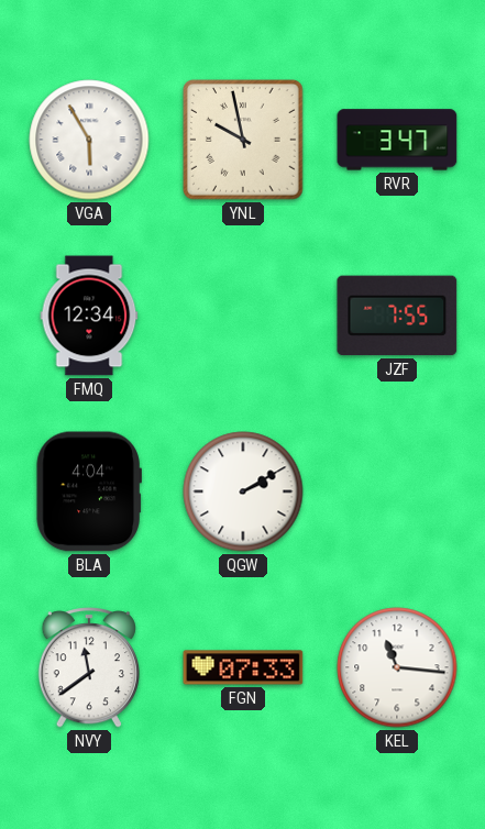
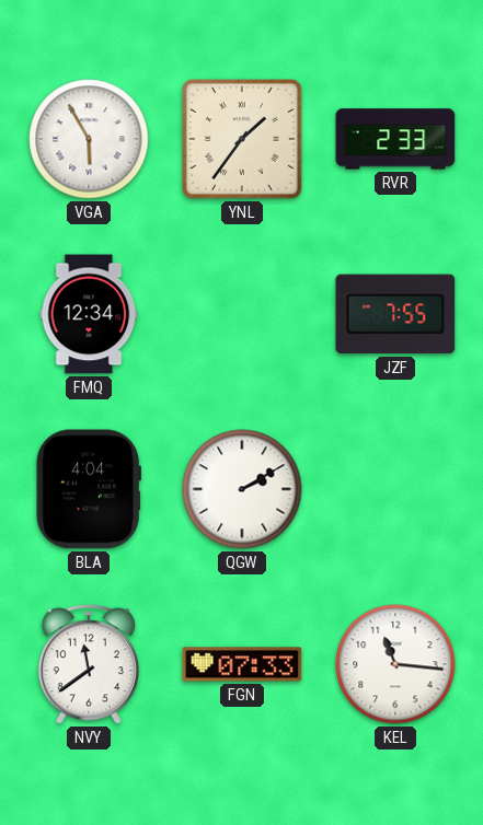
YNL: 9:58 -> 1:36 (243, 140)
RVR: 3:47 -> 2:33 (395, 139)
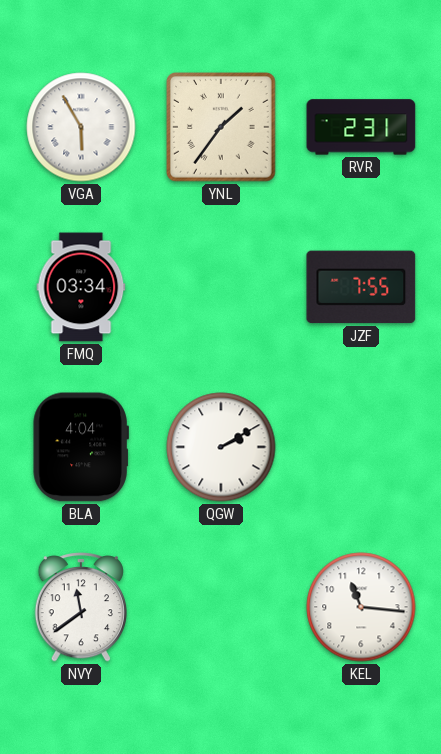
RVR: 2:33 -> 2:31 (361, 127)
FMQ: 12:34 -> 03:34 (81, 287)
FGN: 07:33 -> none (242, 664)
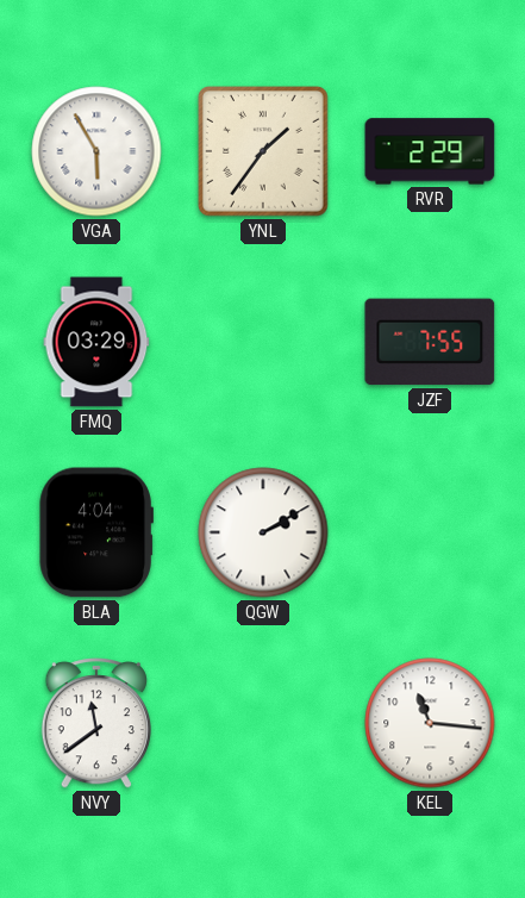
RVR: 2:31 -> 2:29 (430, 151)
FMQ: 03:34 -> 03:29 (96, 342)
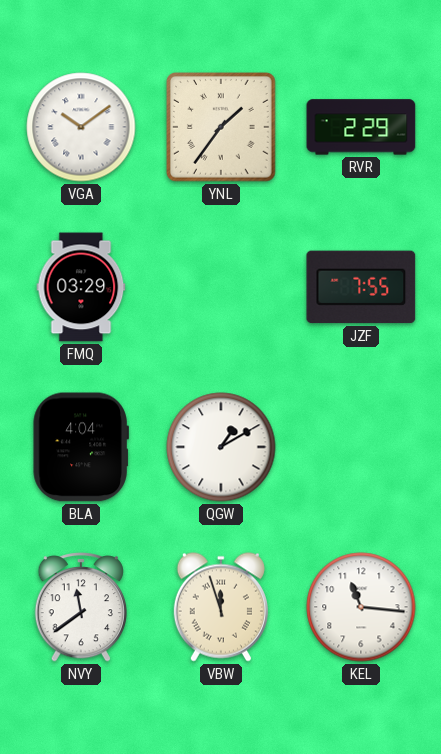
VGA: 5:55 -> 10:09 (81, 127)
QGW: 2:10 -> 1:10 (221, 447)
VBW: none -> 11:57 (221, 607)
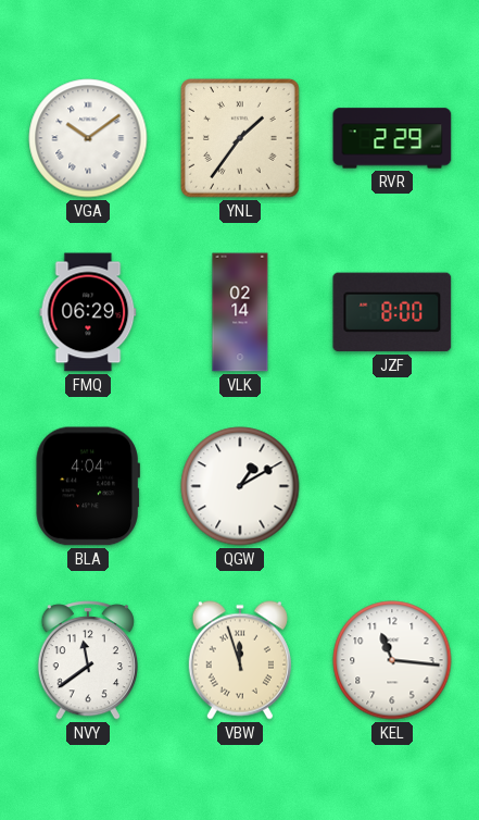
FMQ: 03:29 -> 06:29 (88, 312)
VLK: none -> 02:14 (240, 312)
JZF: 7:55 -> 8:00 (392, 312)
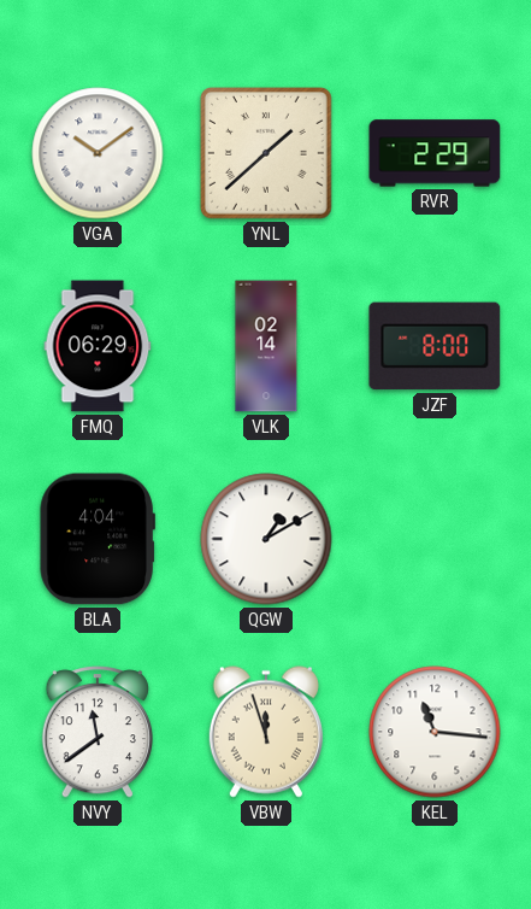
YNL: 1:36 -> 1:38 (267, 154)
